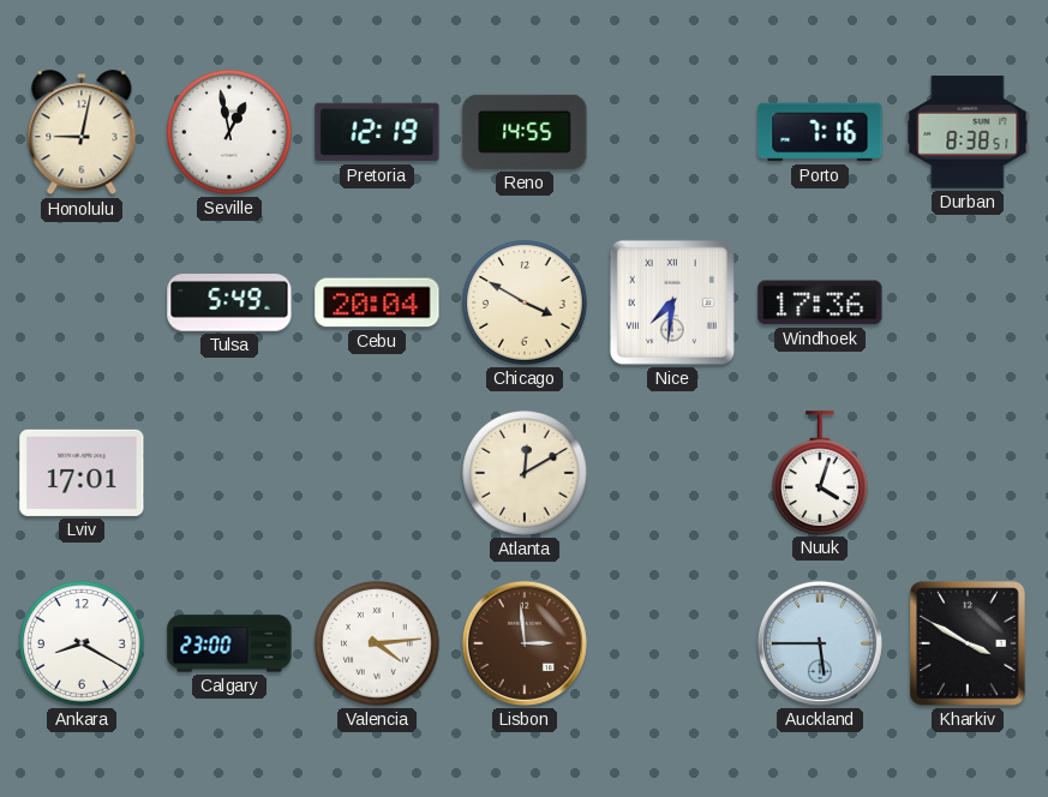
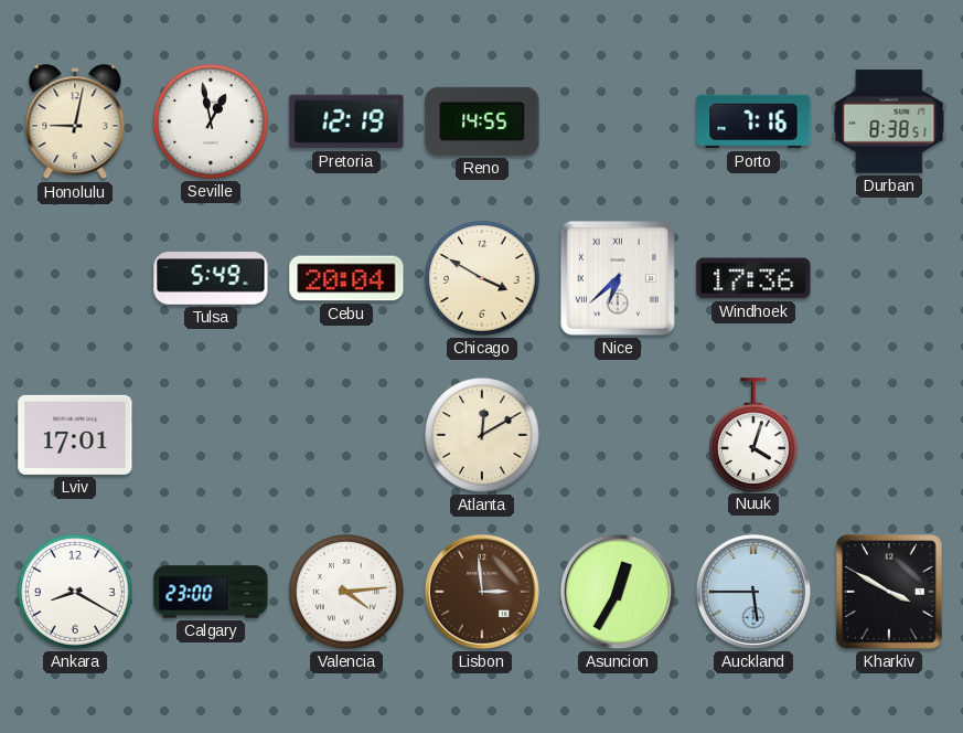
Nice: 7:31 -> 6:38 (618, 278)
Asuncion: none -> 12:35 (618, 592)
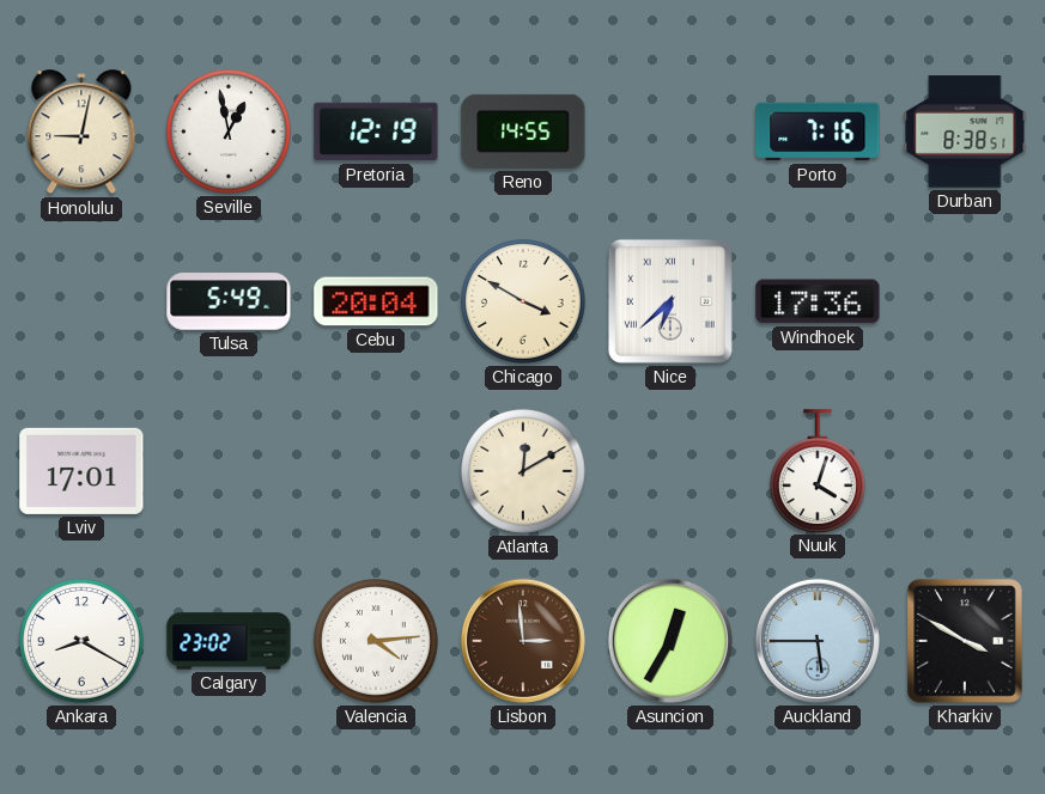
Calgary: 23:00 -> 23:02 (229, 641)
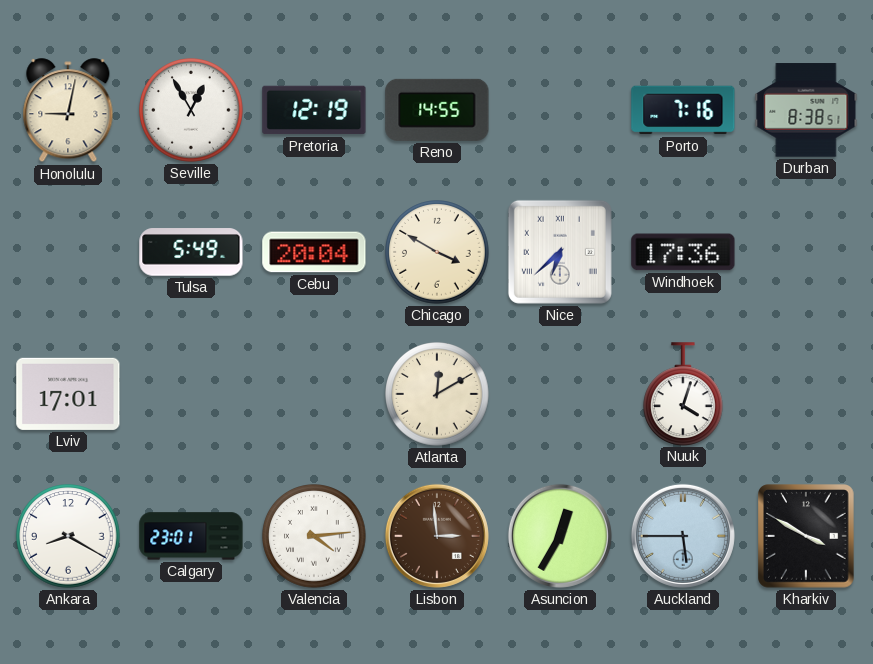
Seville: 12:58 -> 12:55 (191, 110)
Calgary: 23:02 -> 23:01 (191, 536)
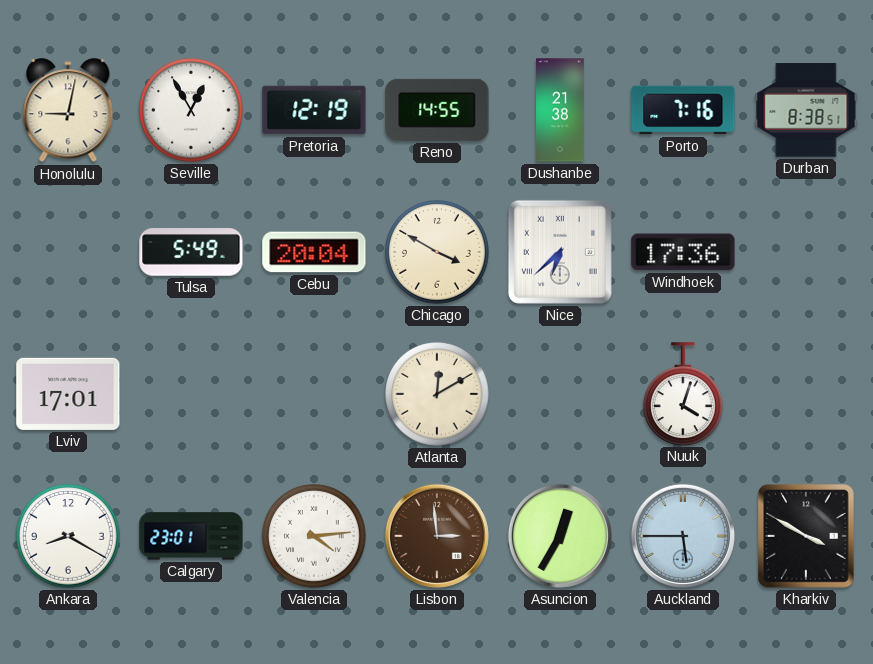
Dushanbe: none -> 21:38 (560, 110)
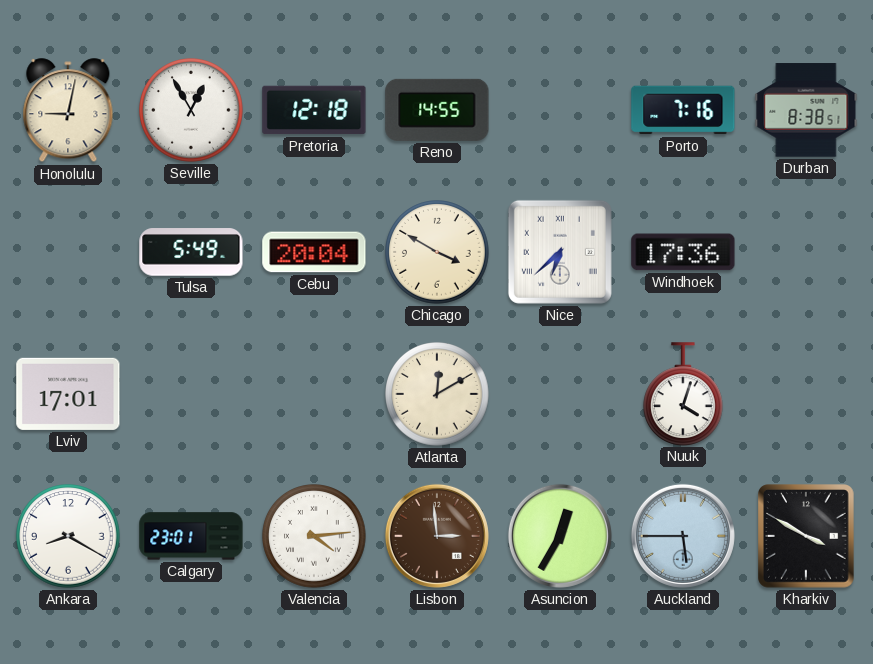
Pretoria: 12:19 -> 12:18 (314, 110)
Dushanbe: 21:38 -> none (560, 110)
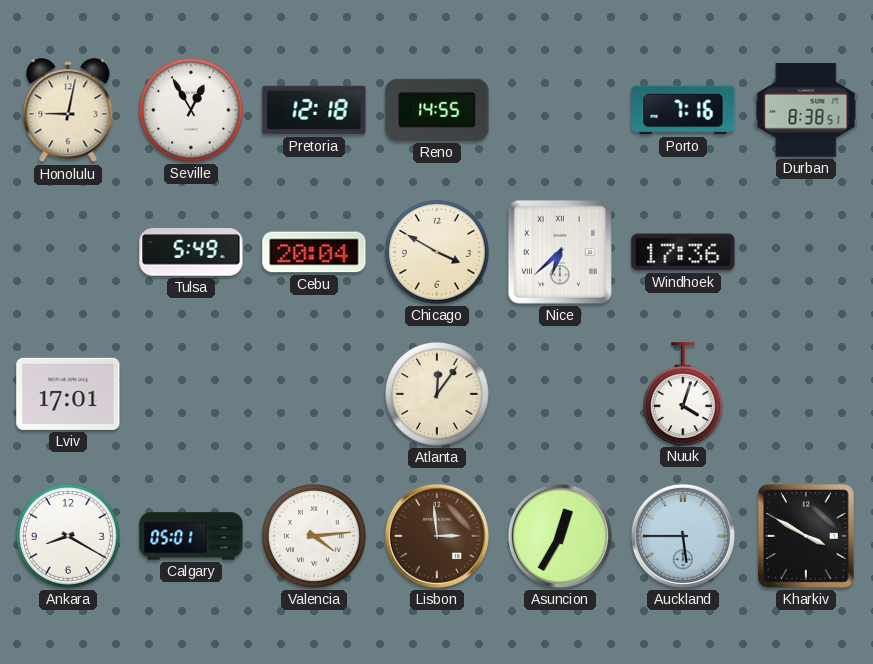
Atlanta: 12:10 -> 12:06 (437, 394)
Calgary: 23:01 -> 05:01 (191, 536)
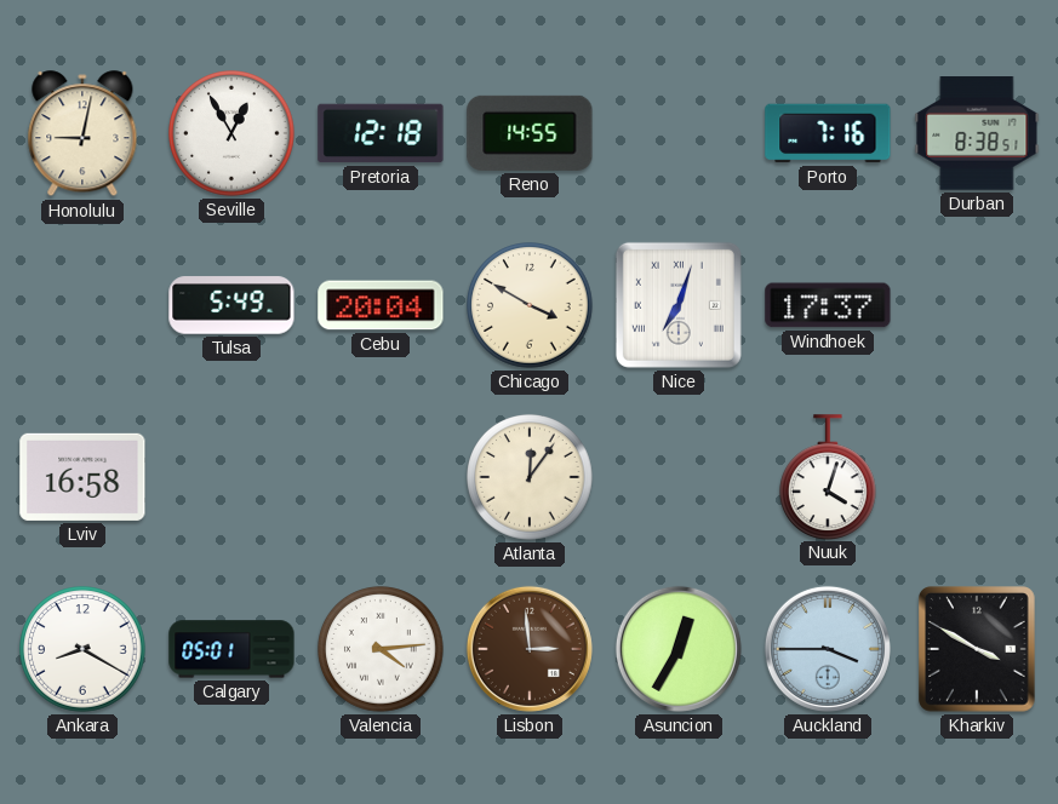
Nice: 6:38 -> 7:03 (679, 305)
Windhoek: 17:36 -> 17:37 (828, 305)
Lviv: 17:01 -> 16:58 (82, 477)
Auckland: 5:45 -> 3:45 (828, 649)
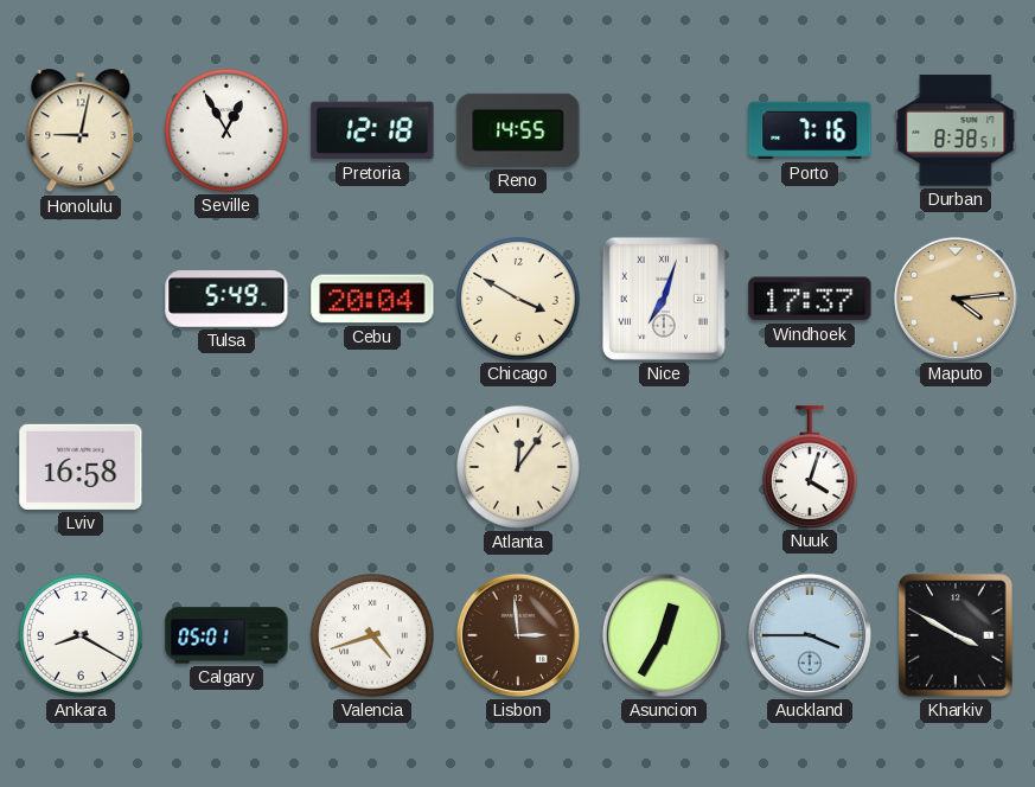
Maputo: none -> 4:14 (956, 299)
Valencia: 4:14 -> 4:42 (372, 635)
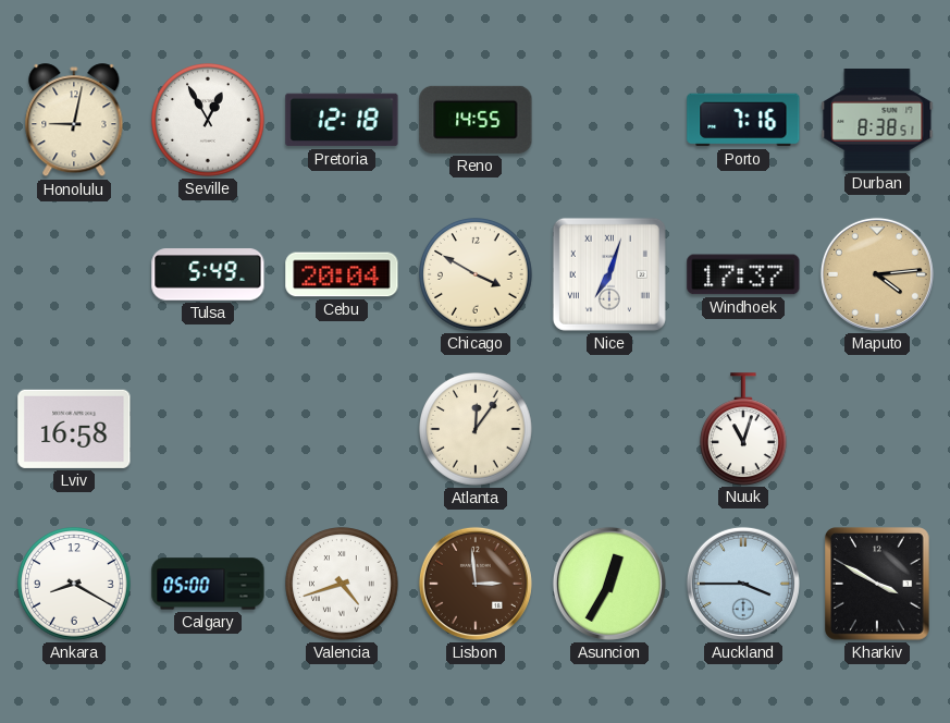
Nuuk: 4:03 -> 11:03 (744, 429)
Calgary: 05:01 -> 05:00 (208, 584)
